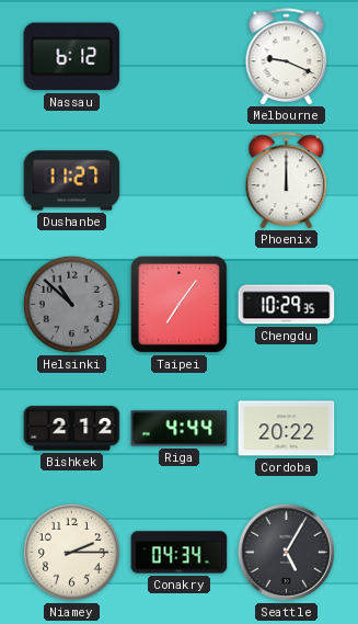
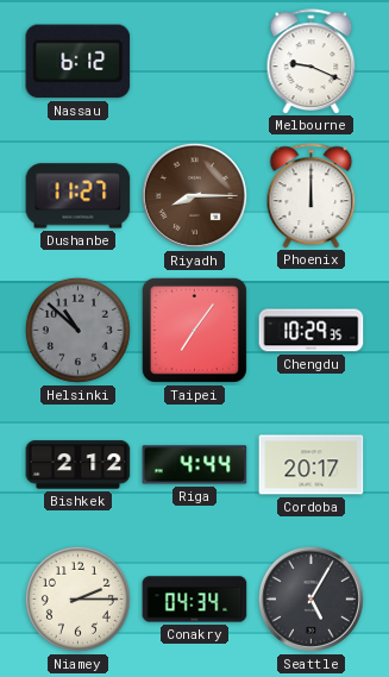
Riyadh: none -> 8:15 (194, 195)
Cordoba: 20:22 -> 20:17 (312, 465)
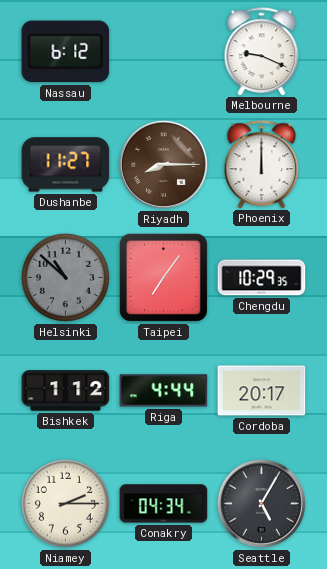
Bishkek: 2:12 -> 1:12 (66, 391)
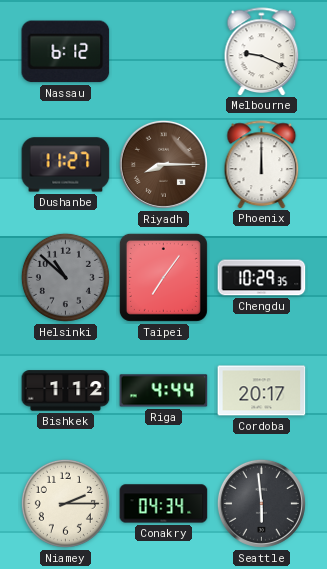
Seattle: 5:05 -> 5:59 (261, 503)
